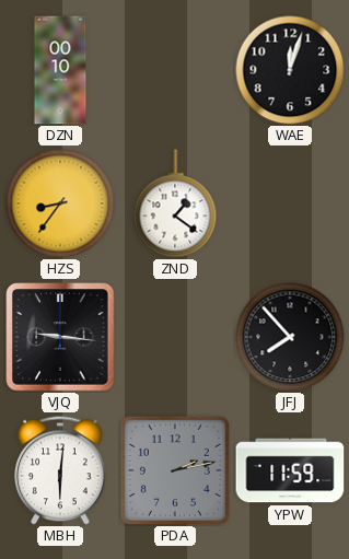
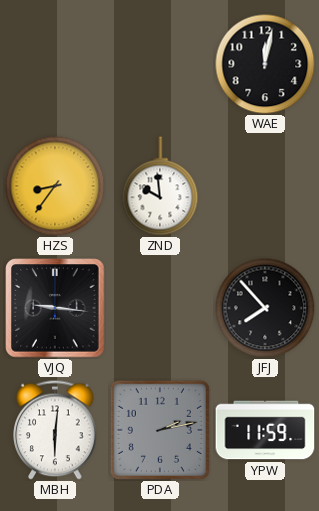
DZN: 00:10 -> none (60, 70)
WAE: 12:03 -> 12:02 (265, 64)
ZND: 1:21 -> 9:59 (160, 186)
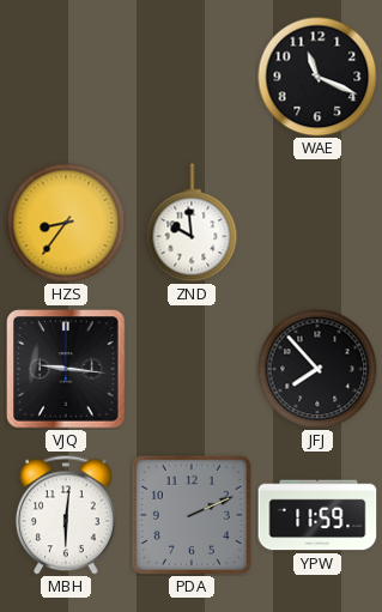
WAE: 12:02 -> 11:19 (317, 77)
PDA: 2:13 -> 2:11 (192, 515)
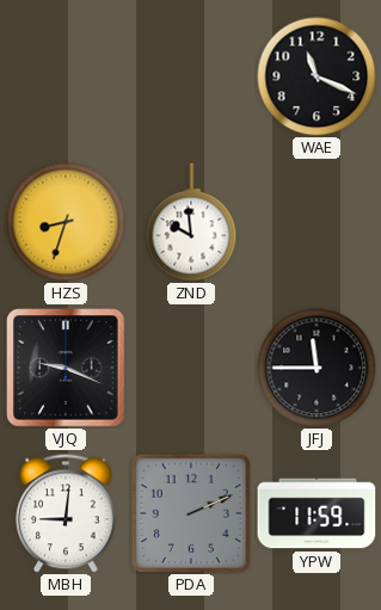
HZS: 8:36 -> 8:33 (66, 222)
VJQ: 9:16 -> 9:19 (66, 368)
JFJ: 7:53 -> 11:45 (317, 368)
MBH: 6:01 -> 9:01 (66, 513)
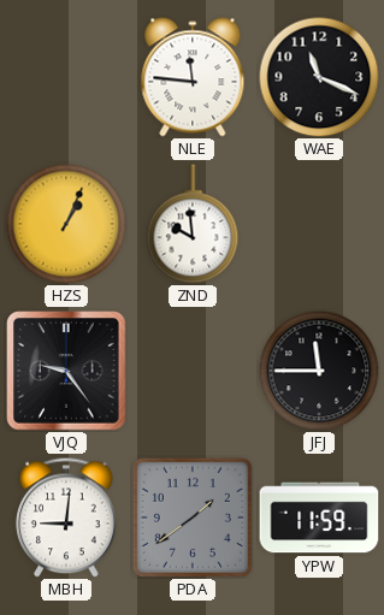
NLE: none -> 11:46 (193, 77)
HZS: 8:33 -> 1:04 (66, 224)
VJQ: 9:19 -> 9:24 (66, 371)
PDA: 2:11 -> 1:39 (193, 518)
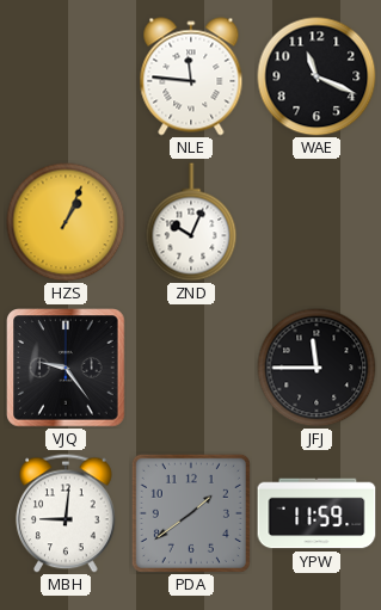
ZND: 9:59 -> 10:04 (191, 222)
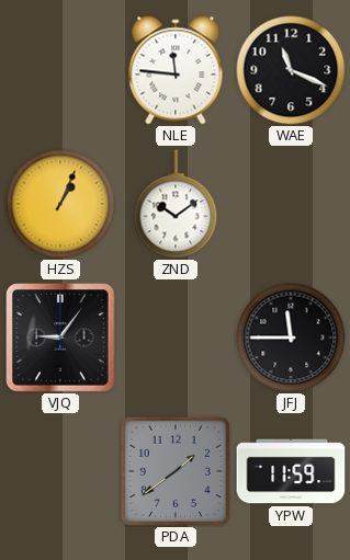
ZND: 10:04 -> 10:09 (176, 204)
VJQ: 9:24 -> 9:06 (60, 338)
MBH: 9:01 -> none (66, 513)
